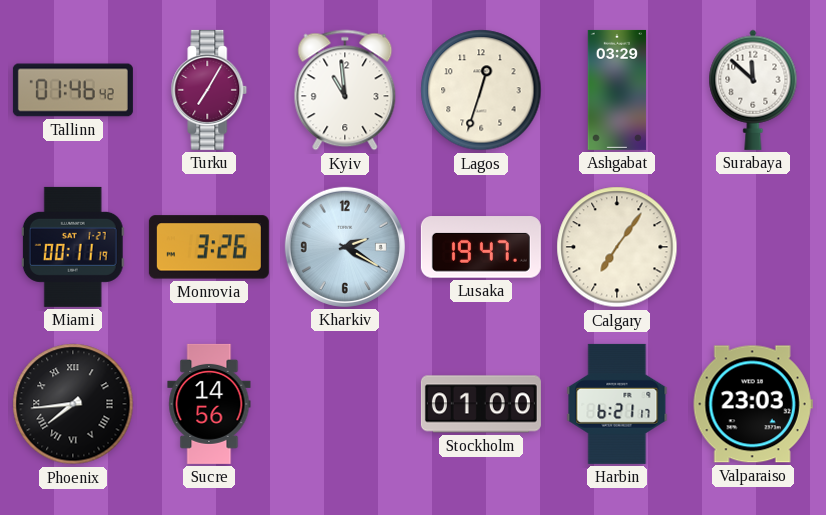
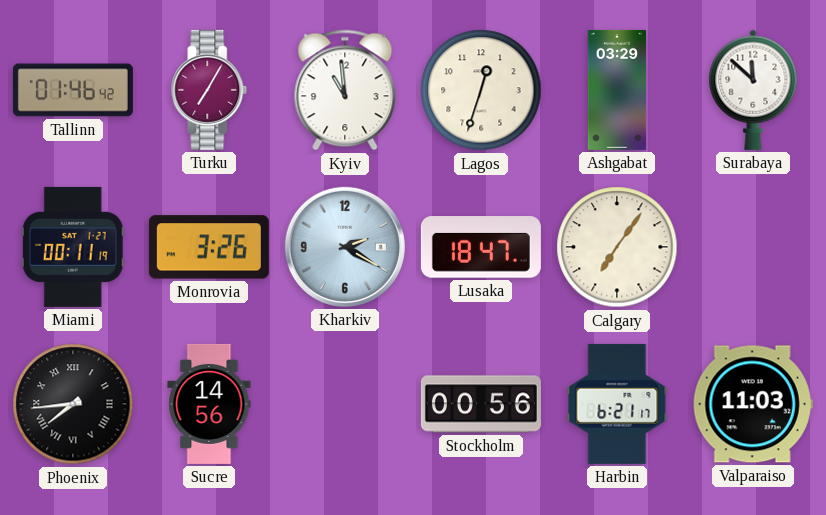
Lusaka: 19:47 -> 18:47 (481, 247)
Stockholm: 01:00 -> 00:56 (481, 404)
Valparaiso: 23:03 -> 11:03 (753, 404)
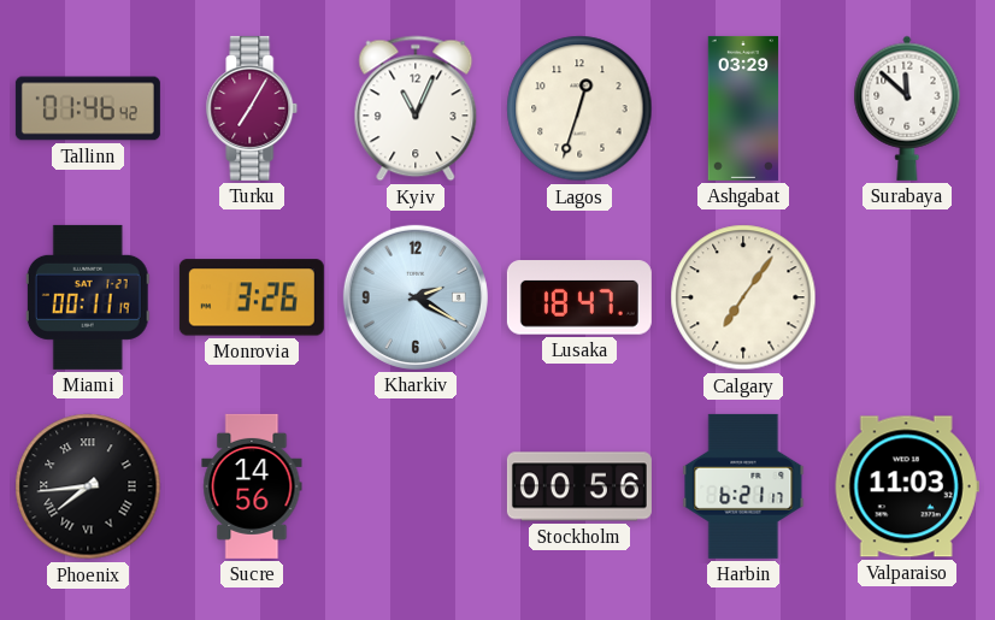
Kyiv: 10:59 -> 11:04 (416, 108)
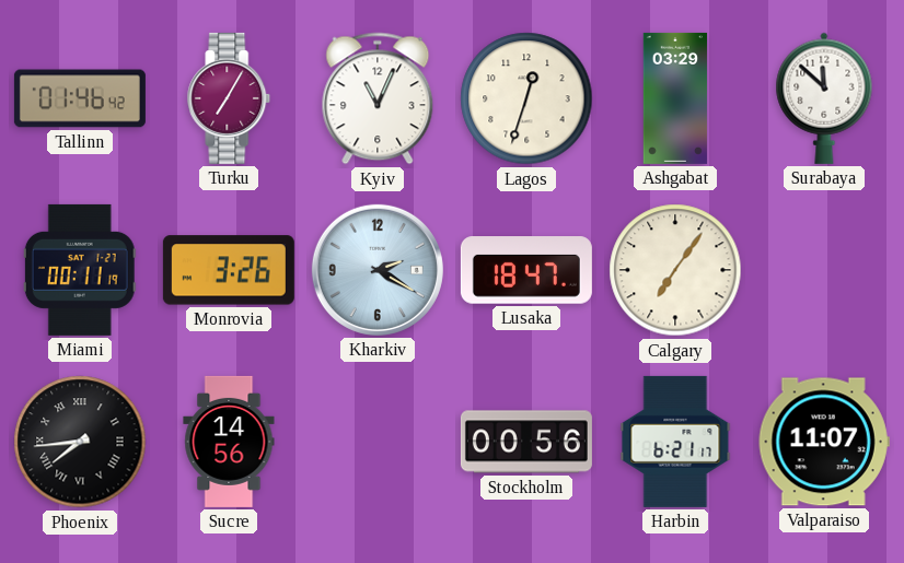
Valparaiso: 11:03 -> 11:07 (824, 442)
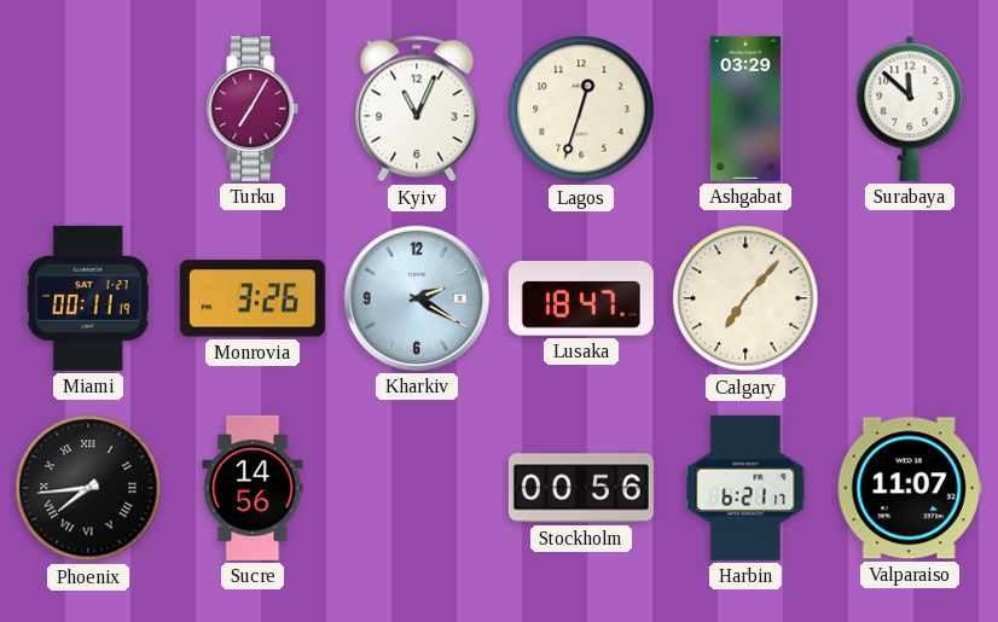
Tallinn: 01:46 -> none (80, 98)
Calgary: 7:06 -> 7:07 (745, 298)
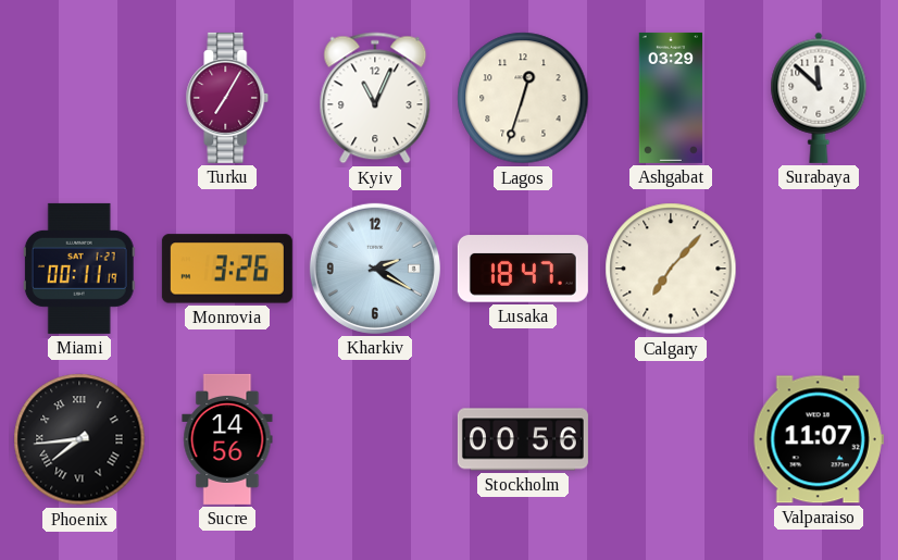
Harbin: 6:21 -> none (745, 488)
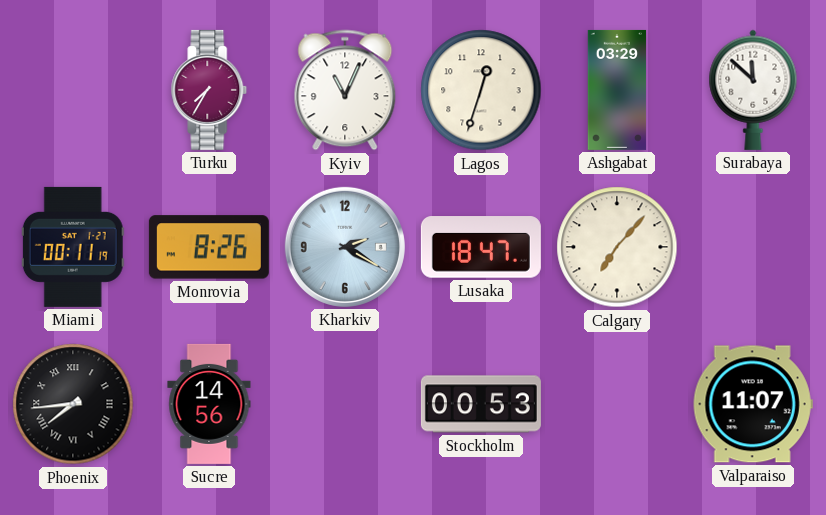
Turku: 7:05 -> 7:35 (209, 90)
Monrovia: 3:26 -> 8:26 (209, 247)
Stockholm: 00:56 -> 00:53 (481, 404)
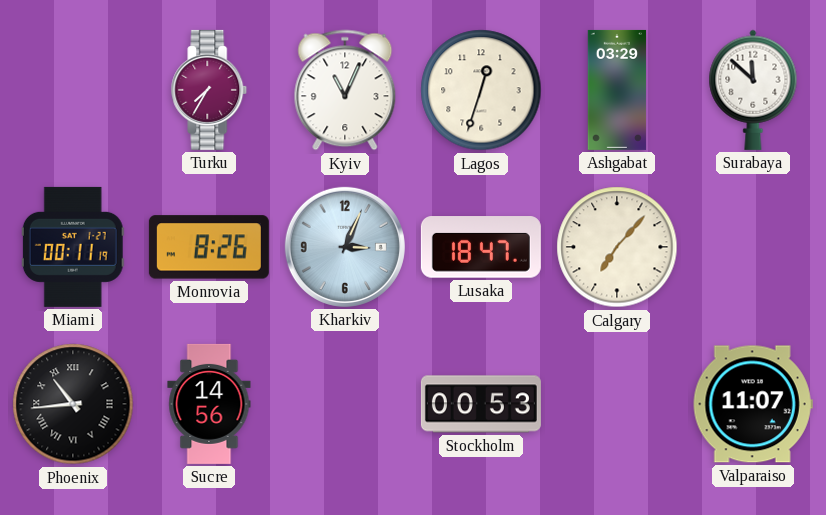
Kharkiv: 2:20 -> 3:04 (345, 247)
Phoenix: 7:44 -> 10:44 (73, 404)
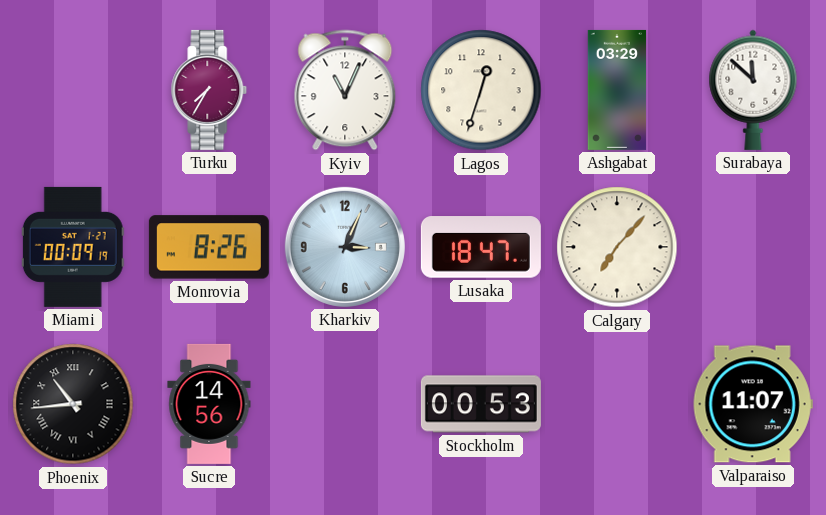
Miami: 00:11 -> 00:09 (73, 247)
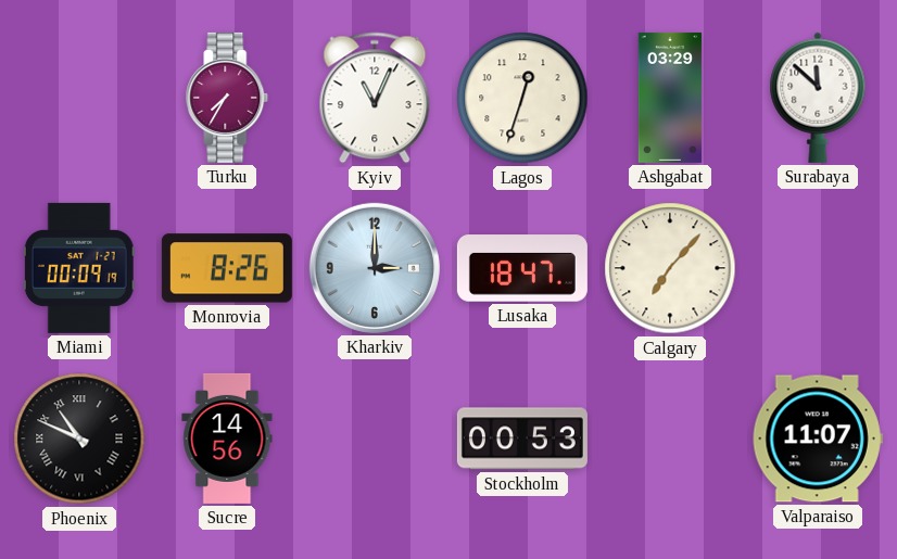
Kharkiv: 3:04 -> 3:00 (375, 268)
Phoenix: 10:44 -> 10:49 (79, 439)
